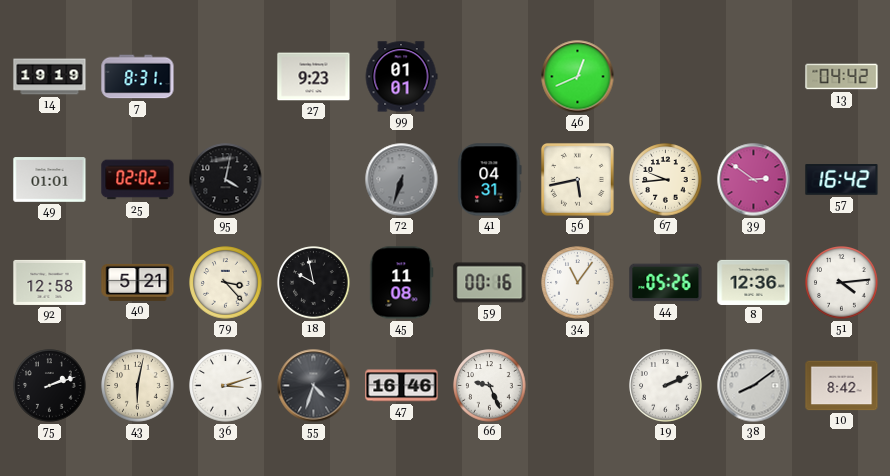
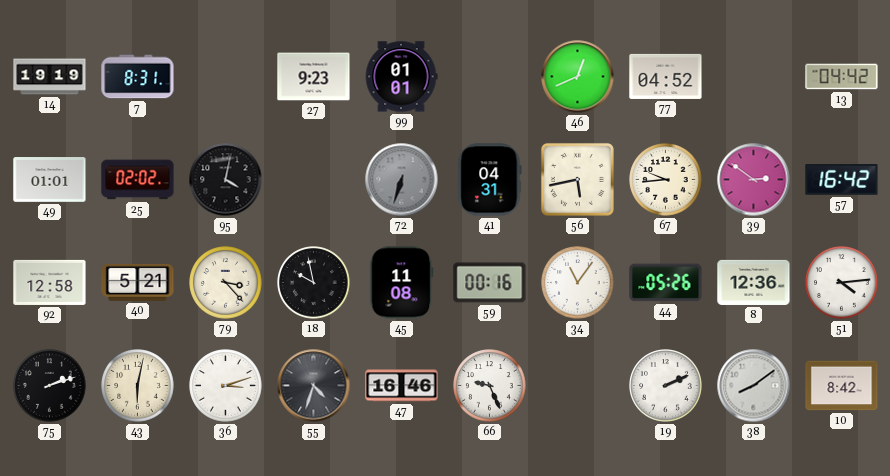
77: none -> 04:52 (666, 76)
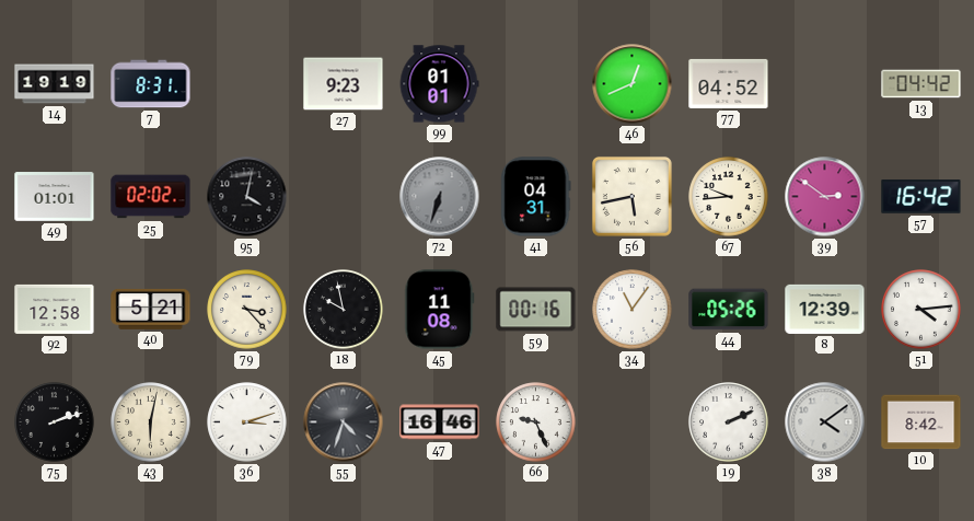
8: 12:36 -> 12:39 (825, 309)
38: 8:09 -> 4:09 (825, 422)
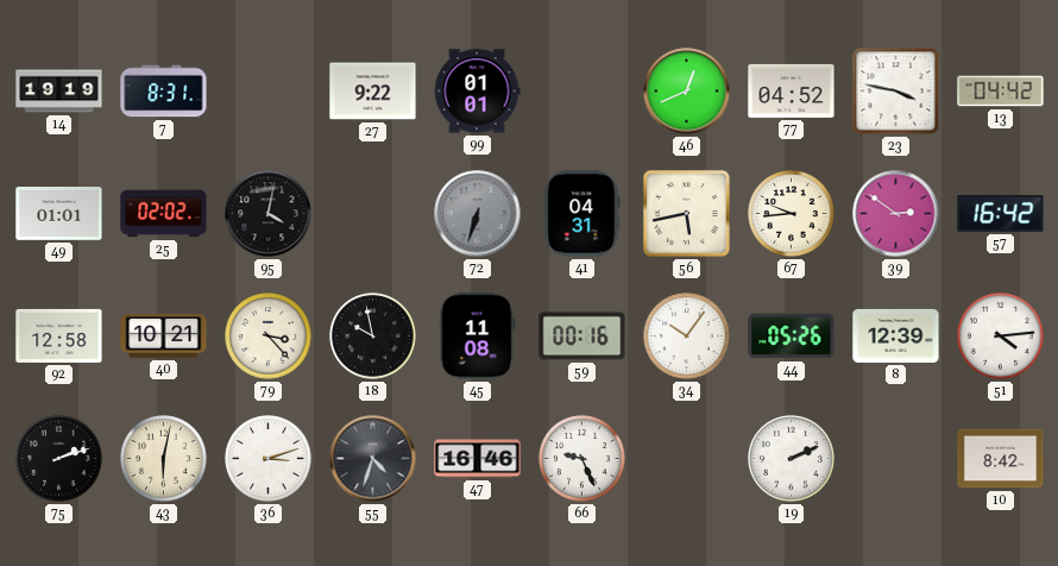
27: 9:23 -> 9:22 (373, 92)
23: none -> 3:47 (896, 92)
40: 5:21 -> 10:21 (164, 335)
34: 11:06 -> 10:06 (687, 337)
38: 4:09 -> none (825, 422)
